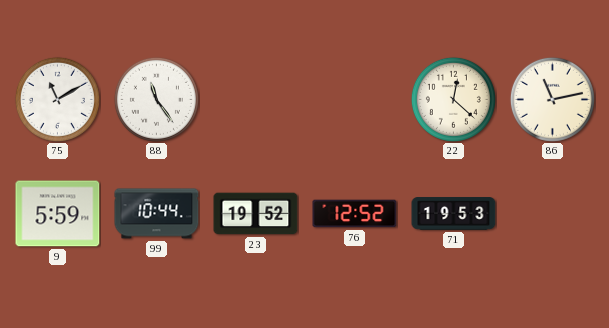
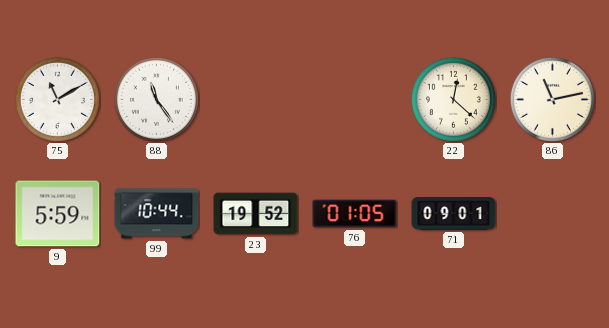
76: 12:52 -> 01:05 (355, 214)
71: 19:53 -> 09:01 (454, 214)
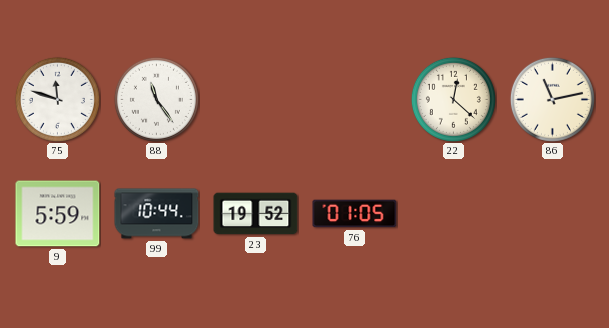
75: 11:10 -> 11:48 (57, 99)
71: 09:01 -> none (454, 214)
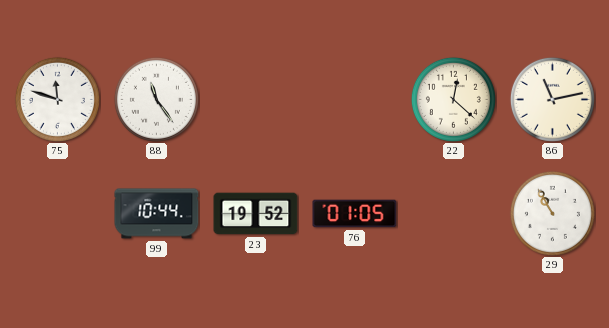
9: 5:59 -> none (58, 214)
29: none -> 10:55 (552, 213)
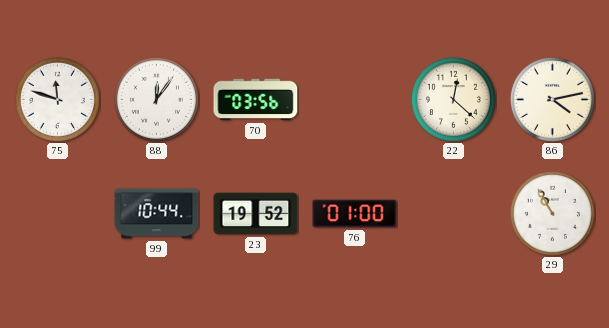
88: 11:24 -> 12:06 (156, 99)
70: none -> 03:56 (256, 100)
86: 11:13 -> 4:13 (552, 99)
76: 01:05 -> 01:00 (355, 214)
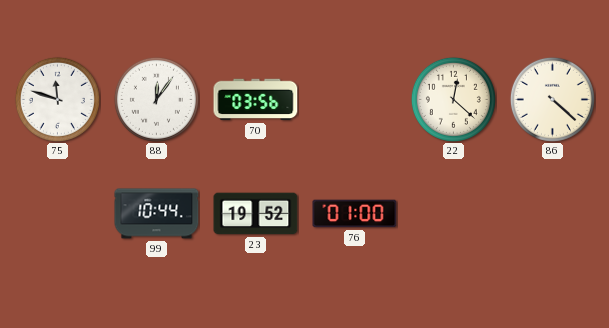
86: 4:13 -> 4:22 (552, 99)
29: 10:55 -> none (552, 213)
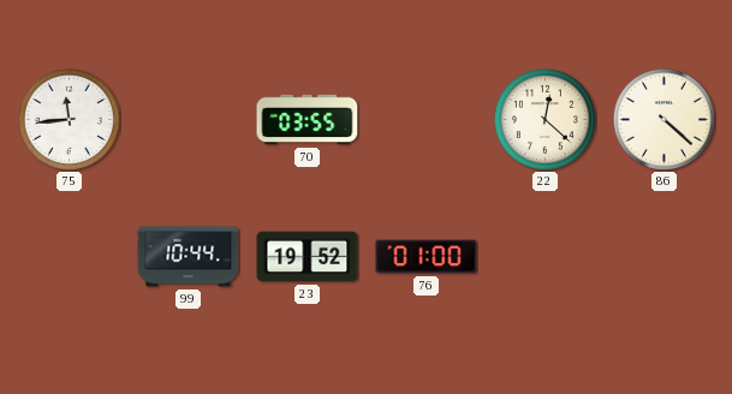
75: 11:48 -> 11:44 (69, 119)
88: 12:06 -> none (156, 99)
70: 03:56 -> 03:55 (308, 120)
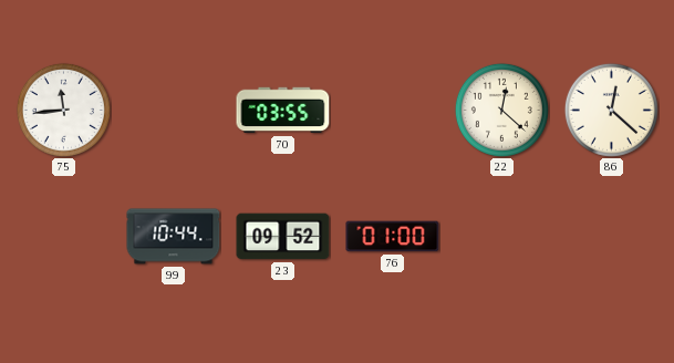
86: 4:22 -> 12:22 (611, 110)
23: 19:52 -> 09:52 (283, 237)
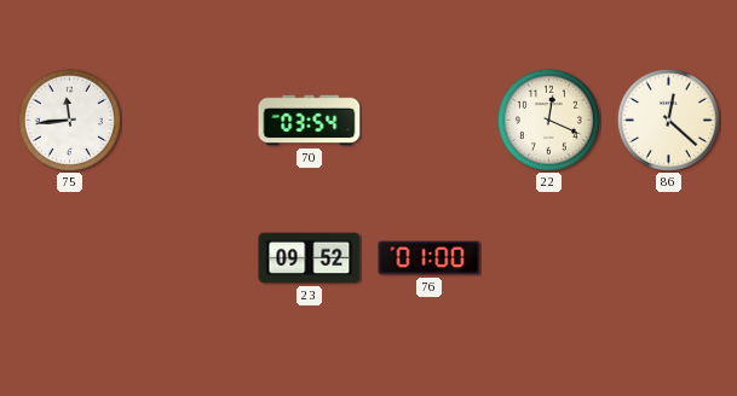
70: 03:55 -> 03:54 (310, 121)
22: 12:22 -> 12:19 (548, 120)
99: 10:44 -> none (174, 237)
